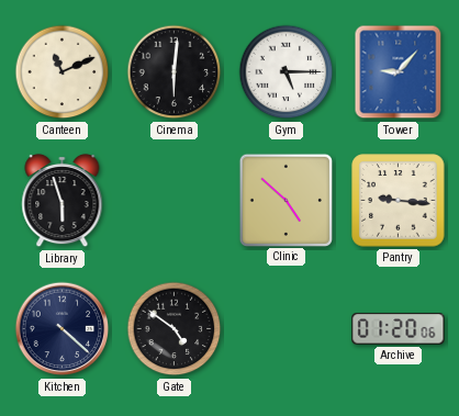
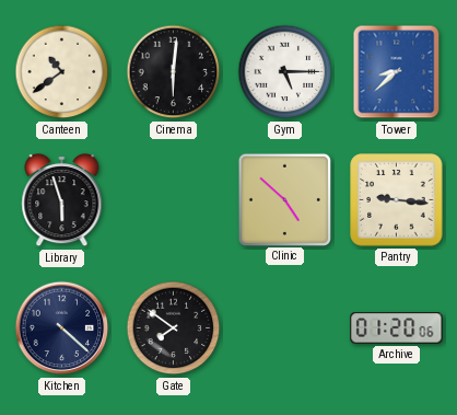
Canteen: 11:11 -> 10:39 (62, 72)
Tower: 9:07 -> 8:38 (397, 72)
Gate: 4:51 -> 7:51 (174, 328)
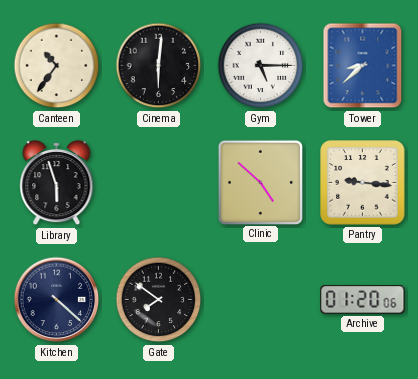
Canteen: 10:39 -> 10:36 (57, 66)
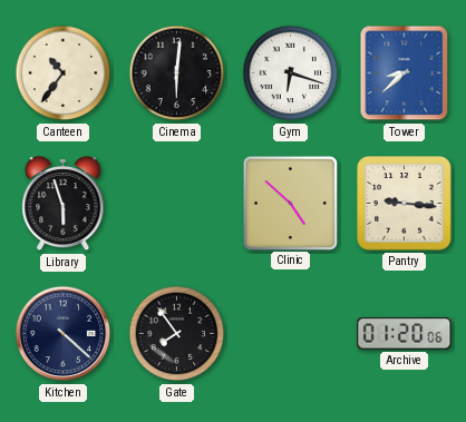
Gym: 5:15 -> 6:18 (291, 73)
Gate: 7:51 -> 7:54 (177, 334)
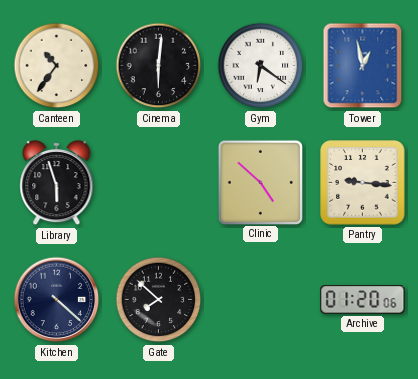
Gym: 6:18 -> 6:21 (261, 66)
Tower: 8:38 -> 12:58 (363, 66)
Gate: 7:54 -> 7:52 (159, 300)
